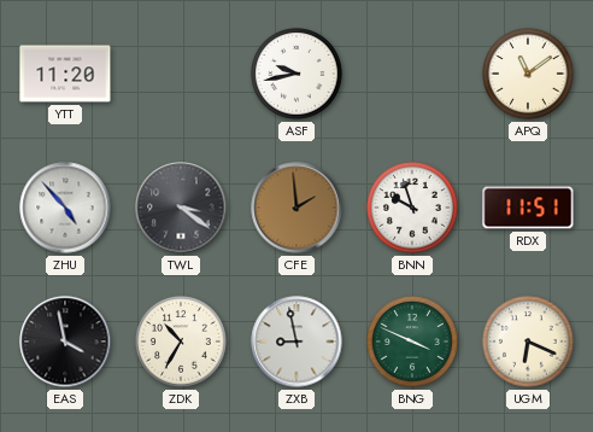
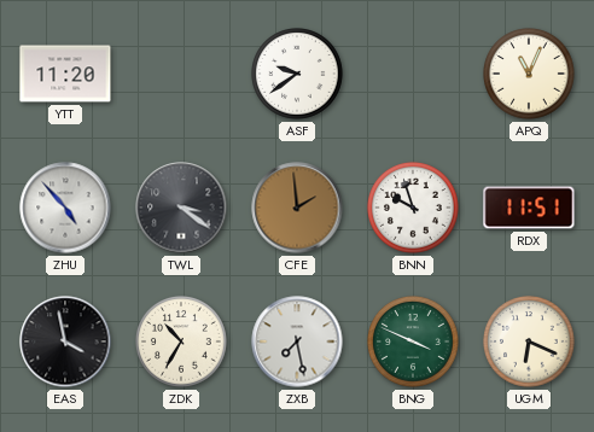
ASF: 9:43 -> 9:39 (298, 75)
APQ: 11:09 -> 11:04 (530, 75)
ZXB: 8:58 -> 7:28 (297, 341)
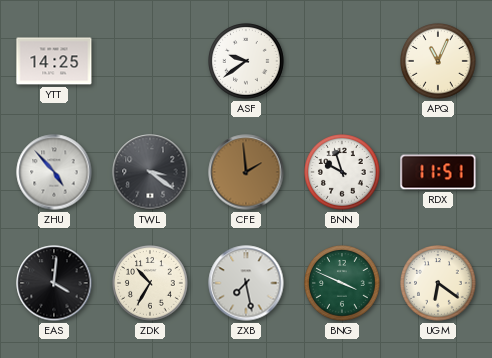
YTT: 11:20 -> 14:25 (54, 61)
EAS: 3:58 -> 4:01 (54, 283)
UGM: 6:19 -> 6:21 (439, 284)
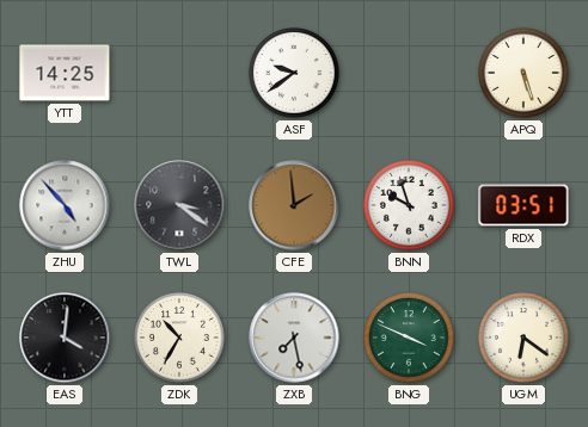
APQ: 11:04 -> 5:27 (525, 74)
RDX: 11:51 -> 03:51 (523, 205)
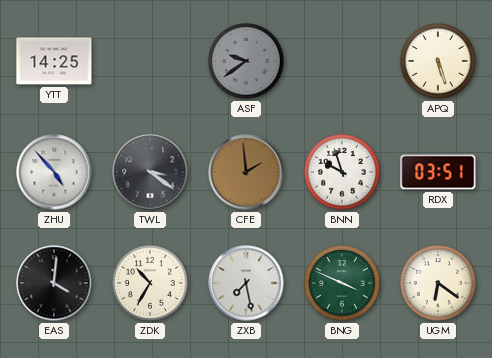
ASF dial: white -> grey (247, 62)
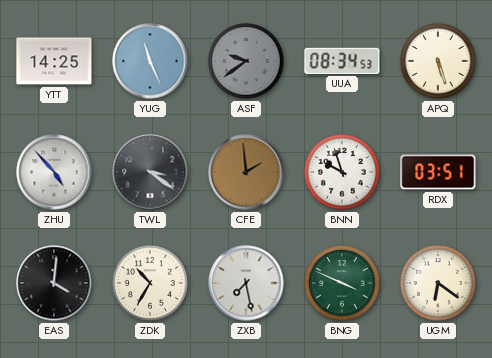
YUG: none -> 11:26 (150, 61)
UUA: none -> 08:34 (342, 61)
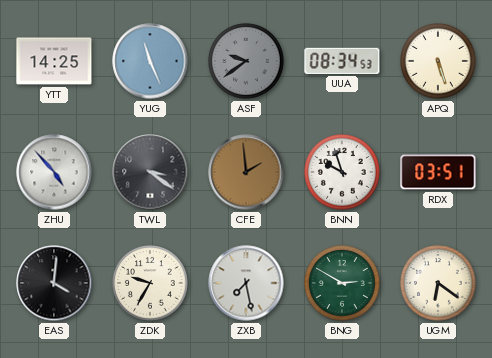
ZDK: 10:35 -> 9:35 (151, 284)
BNG: 3:49 -> 2:50 (343, 284)
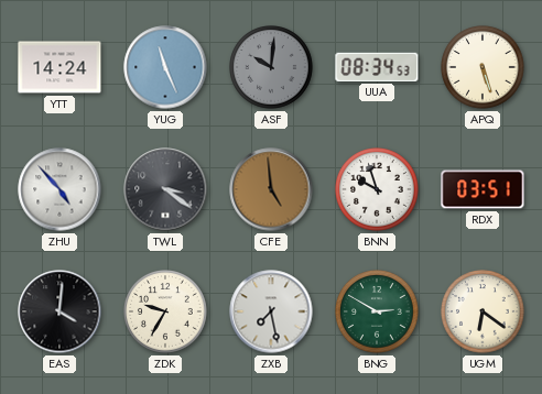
YTT: 14:25 -> 14:24 (59, 67)
ASF: 9:39 -> 10:01 (272, 68)
CFE: 1:59 -> 4:59 (271, 189)
